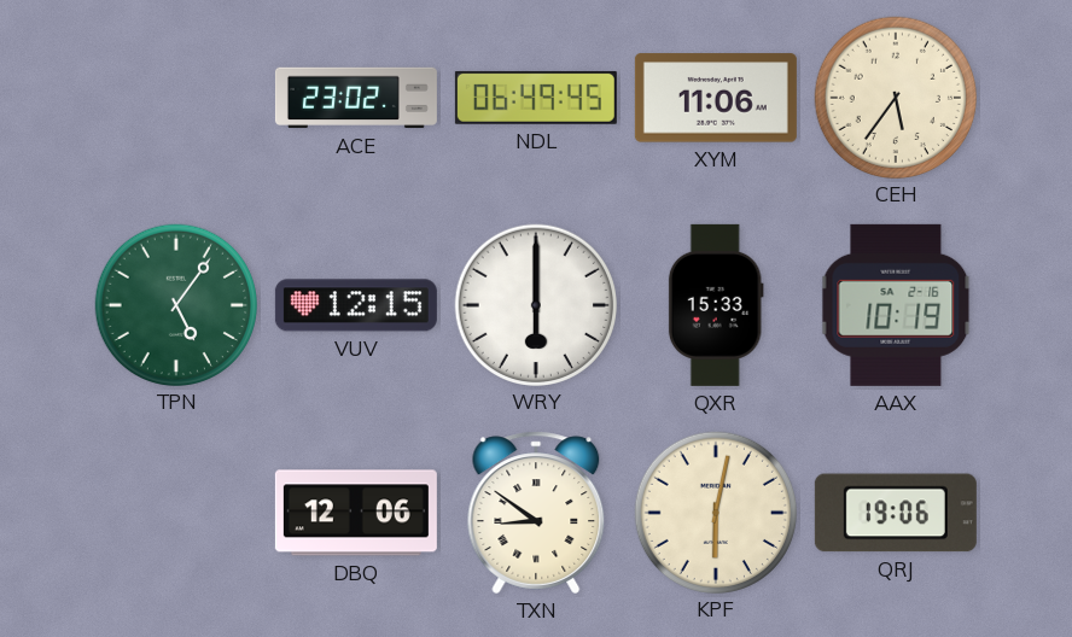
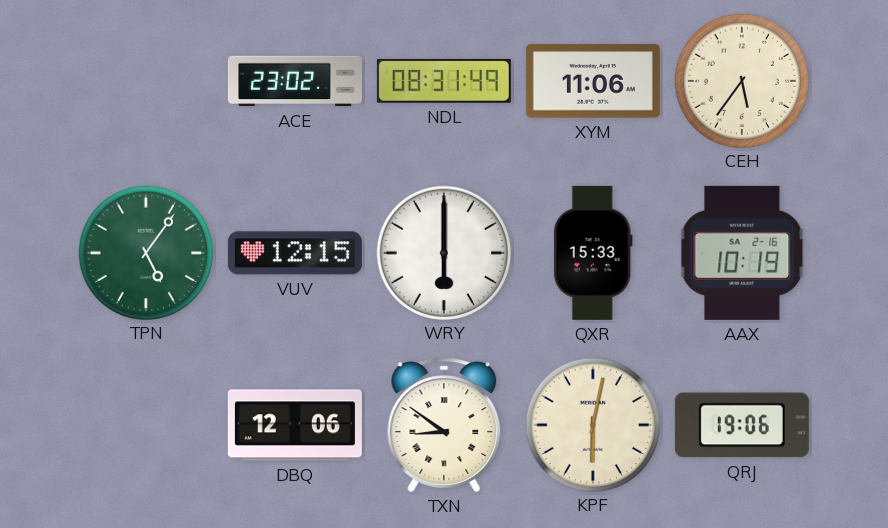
NDL: 06:49 -> 08:31 (444, 81)
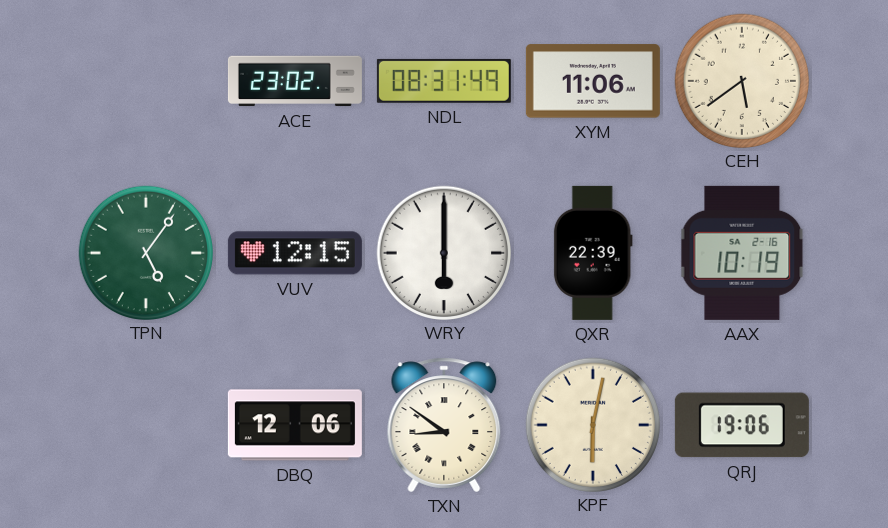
CEH: 5:36 -> 5:39 (741, 80)
QXR: 15:33 -> 22:39 (593, 253)
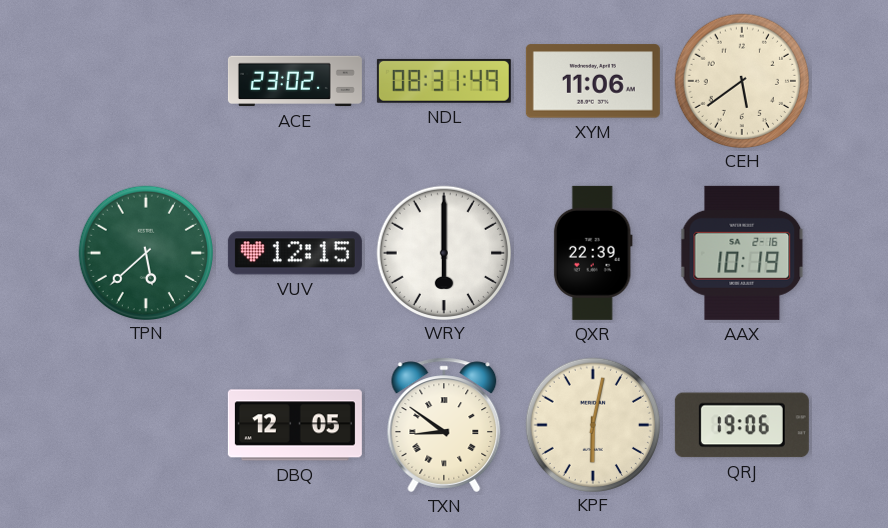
TPN: 5:06 -> 5:38 (145, 252)
DBQ: 12:06 -> 12:05 (295, 425)
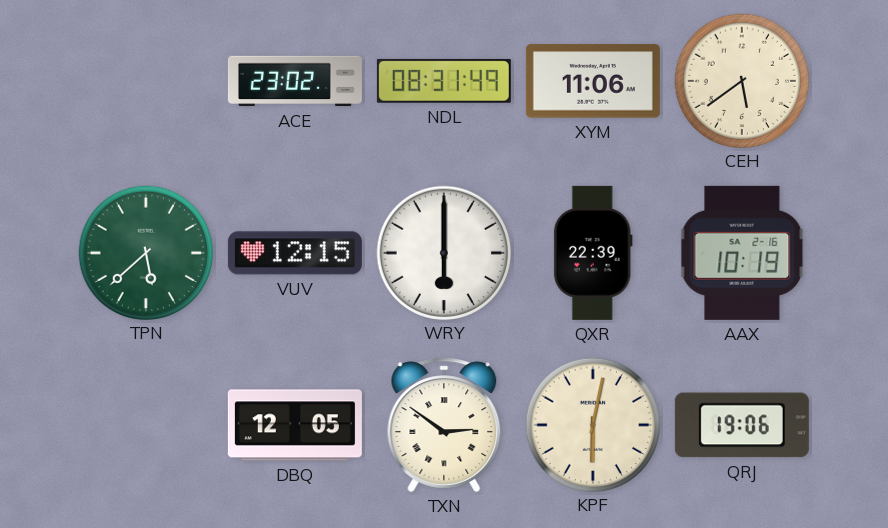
TXN: 8:51 -> 2:51 (444, 425)
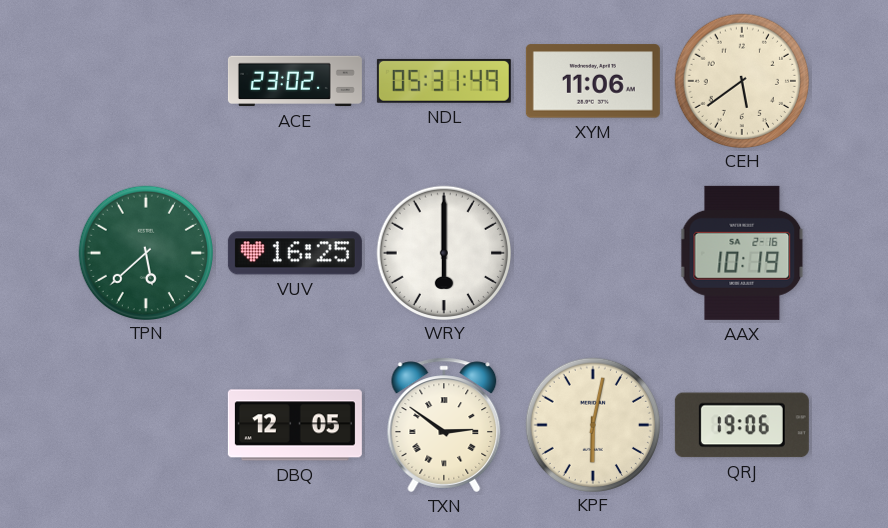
NDL: 08:31 -> 05:31 (444, 81)
VUV: 12:15 -> 16:25 (295, 253)
QXR: 22:39 -> none (593, 253)
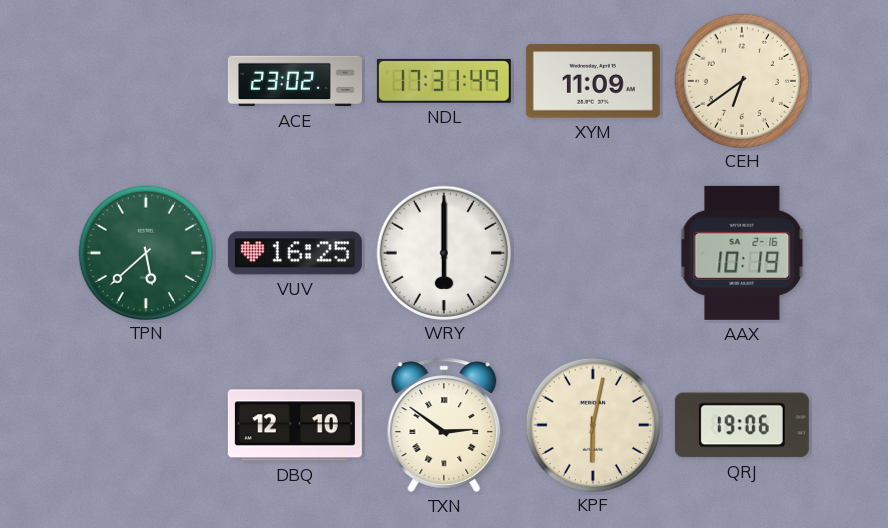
NDL: 05:31 -> 17:31 (444, 81)
XYM: 11:06 -> 11:09 (593, 81)
CEH: 5:39 -> 6:39 (741, 80)
DBQ: 12:05 -> 12:10 (295, 425)
